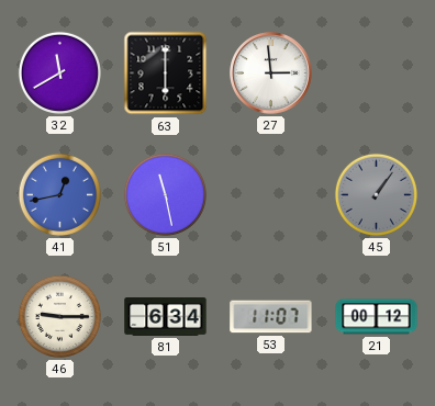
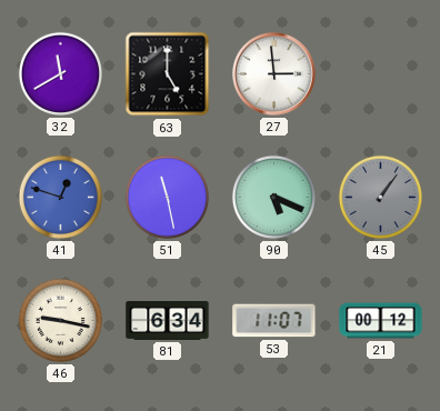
63: 6:00 -> 5:00 (168, 74)
41: 12:43 -> 12:48 (60, 197)
90: none -> 5:19 (273, 197)
46: 9:15 -> 9:17 (60, 320)
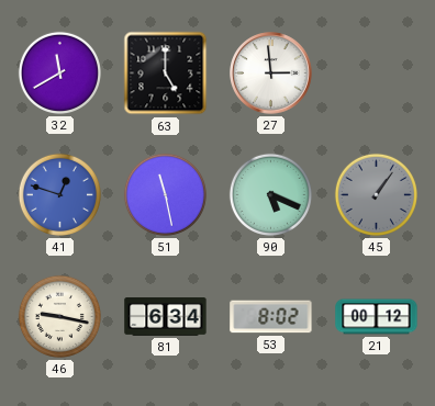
53: 11:07 -> 8:02 (271, 317)
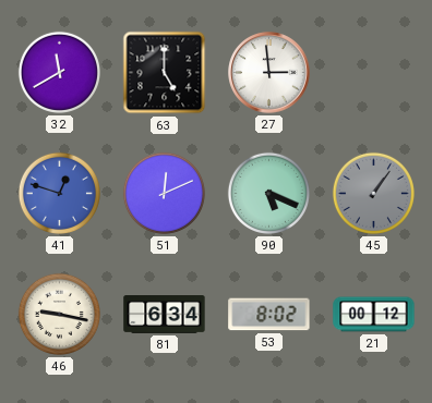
51: 11:28 -> 12:11 (164, 193)
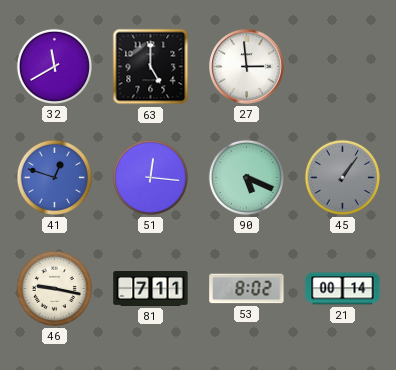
51: 12:11 -> 12:16 (150, 177)
81: 6:34 -> 7:11 (151, 289)
21: 00:12 -> 00:14 (343, 289)
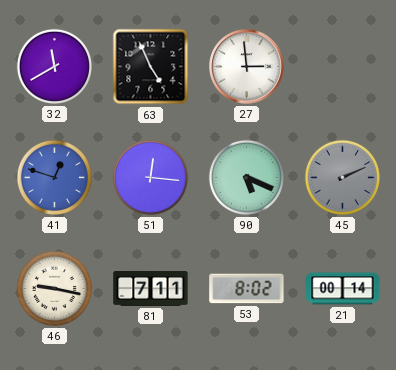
63: 5:00 -> 4:56 (151, 67)
45: 1:06 -> 2:11 (342, 177)
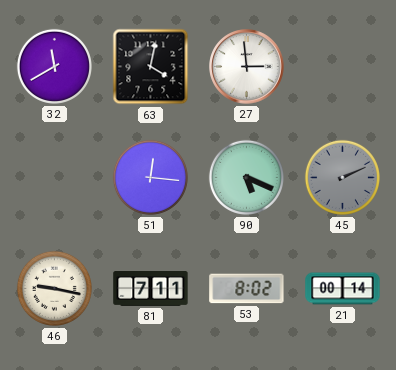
63: 4:56 -> 4:02 (151, 67)
41: 12:48 -> none (54, 177)
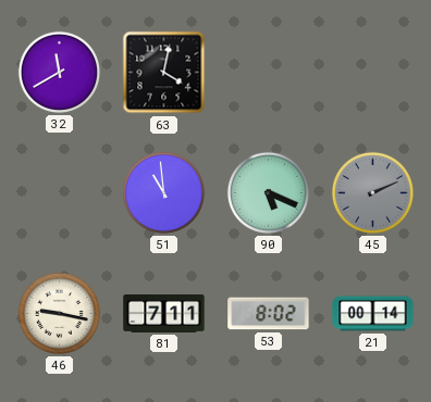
27: 2:59 -> none (247, 67)
51: 12:16 -> 10:59 (163, 192)
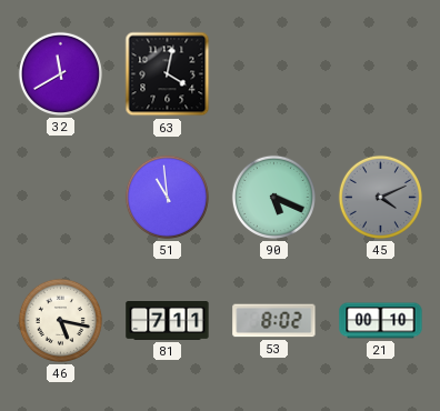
45: 2:11 -> 4:11 (380, 197)
46: 9:17 -> 5:17 (60, 320)
21: 00:14 -> 00:10 (381, 321)
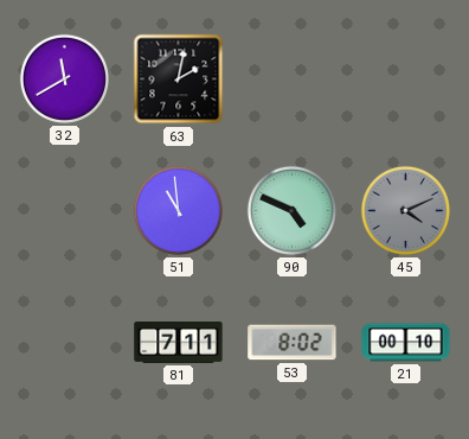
63: 4:02 -> 2:02 (179, 79)
90: 5:19 -> 4:49 (291, 210)
46: 5:17 -> none (60, 320)
